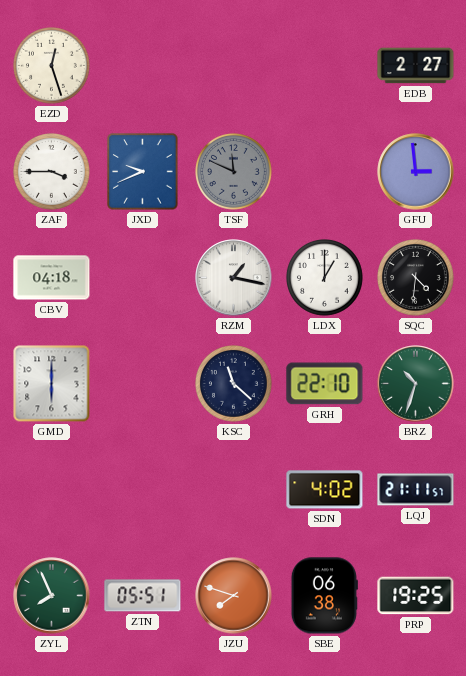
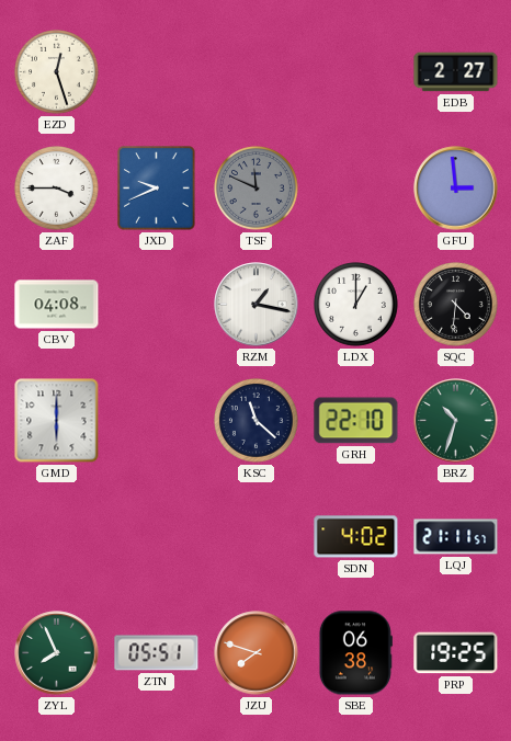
CBV: 04:18 -> 04:08 (57, 305)
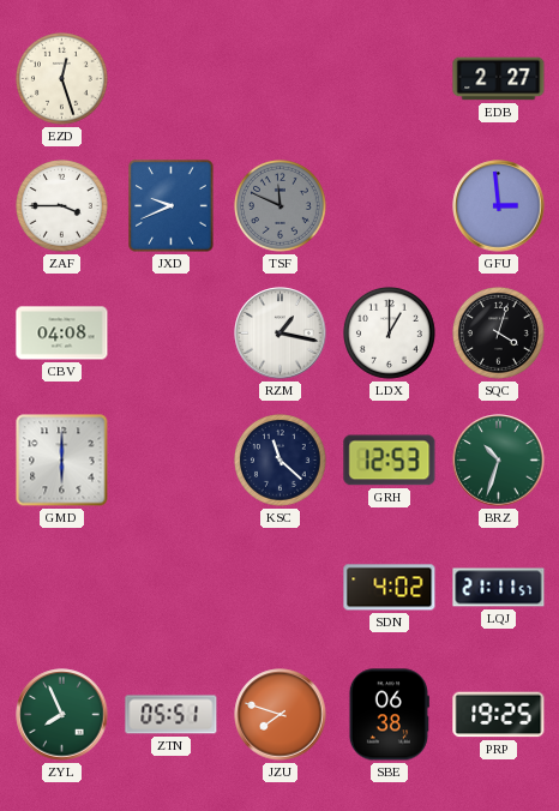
SQC: 4:31 -> 4:03 (499, 334)
GRH: 22:10 -> 12:53 (390, 461)
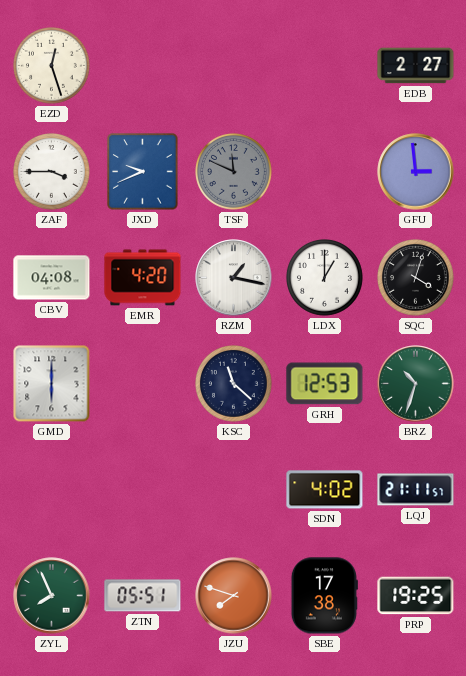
EMR: none -> 4:20 (143, 278)
SBE: 06:38 -> 17:38 (324, 596)
